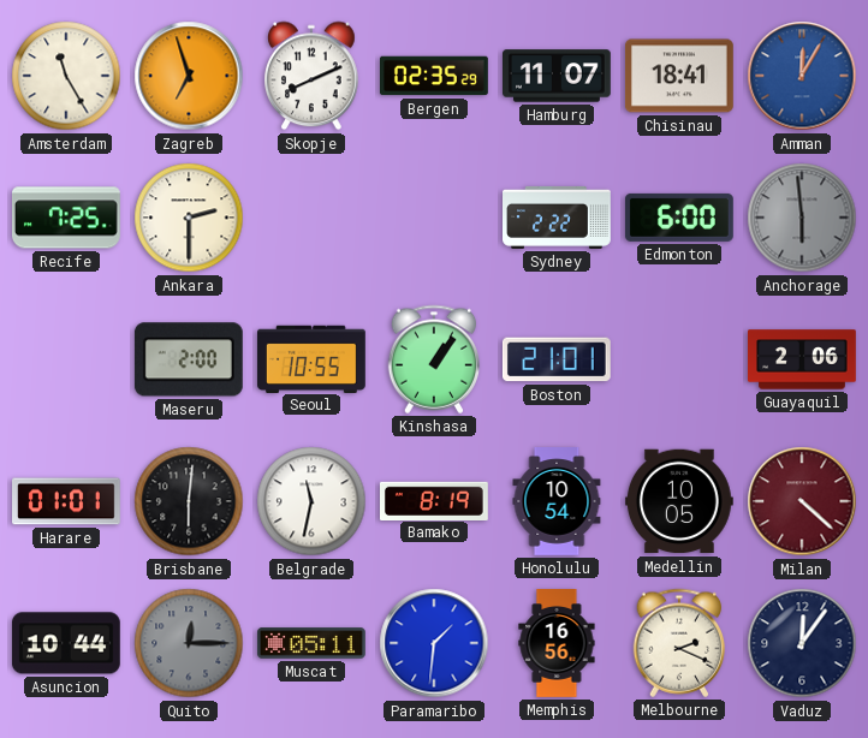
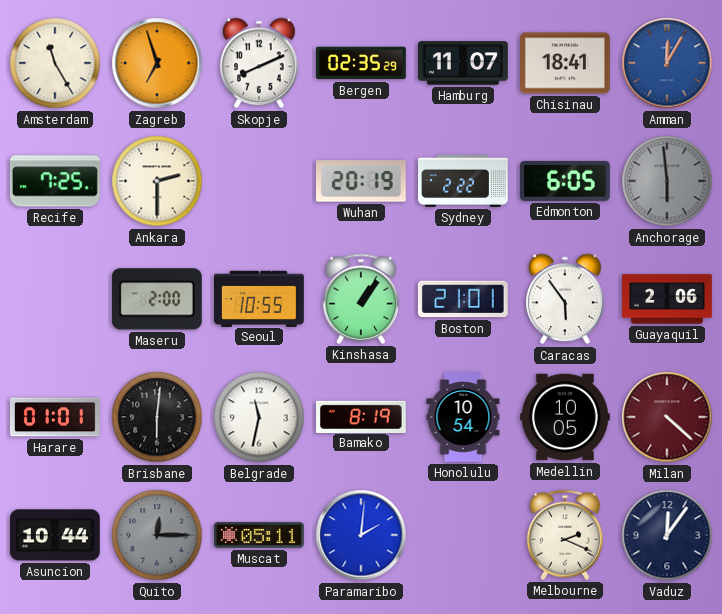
Wuhan: none -> 20:19 (361, 181)
Edmonton: 6:00 -> 6:05 (565, 181)
Caracas: none -> 5:54 (566, 299)
Paramaribo: 1:31 -> 2:01 (361, 535)
Memphis: 16:56 -> none (557, 644)
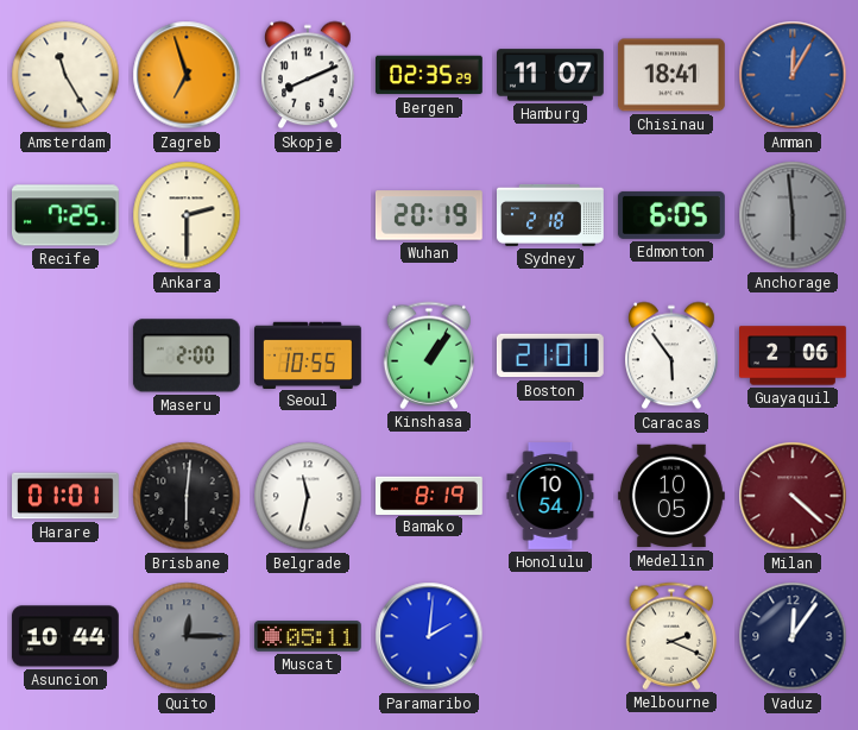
Sydney: 2:22 -> 2:18 (551, 215)
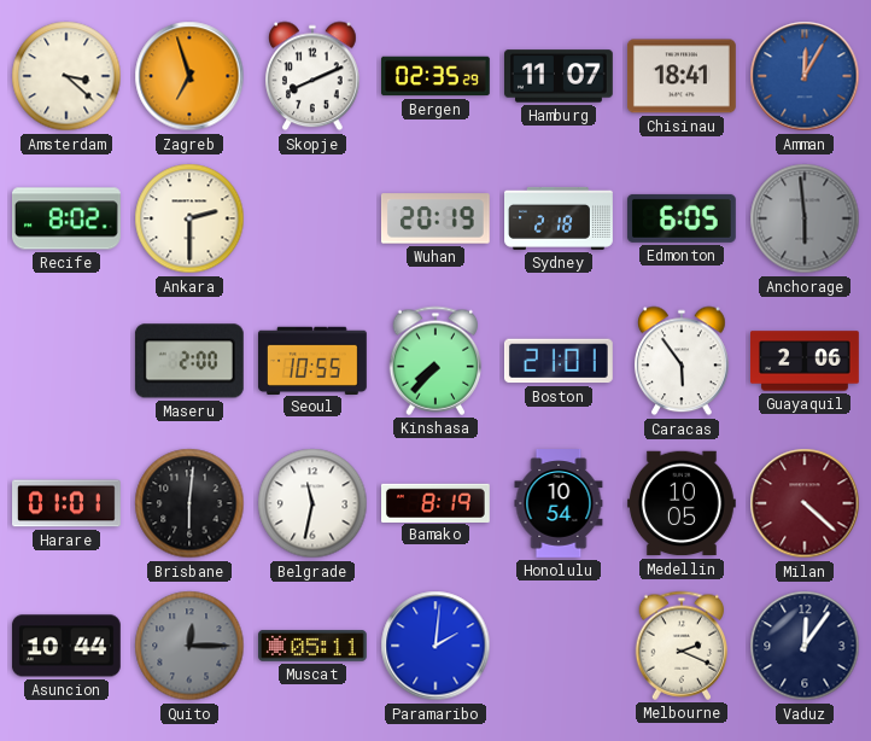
Amsterdam: 11:25 -> 3:22 (66, 76)
Recife: 7:25 -> 8:02 (66, 218)
Kinshasa: 1:06 -> 7:37 (435, 361)
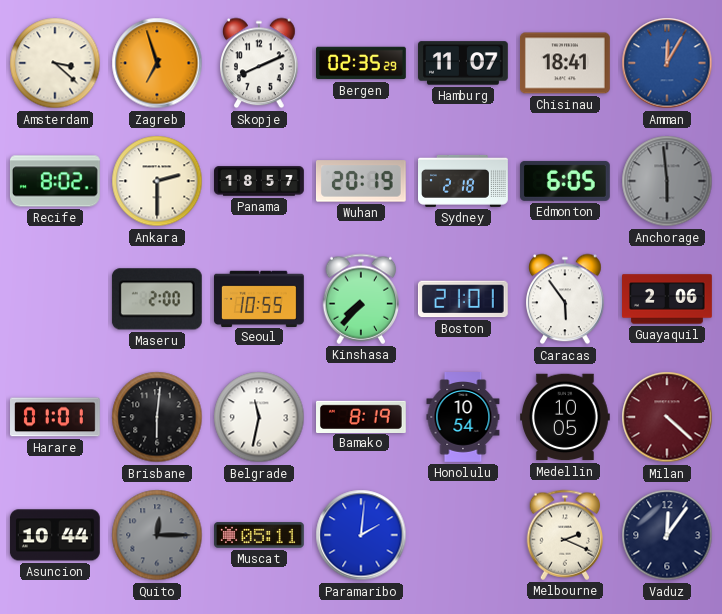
Panama: none -> 18:57 (260, 181)
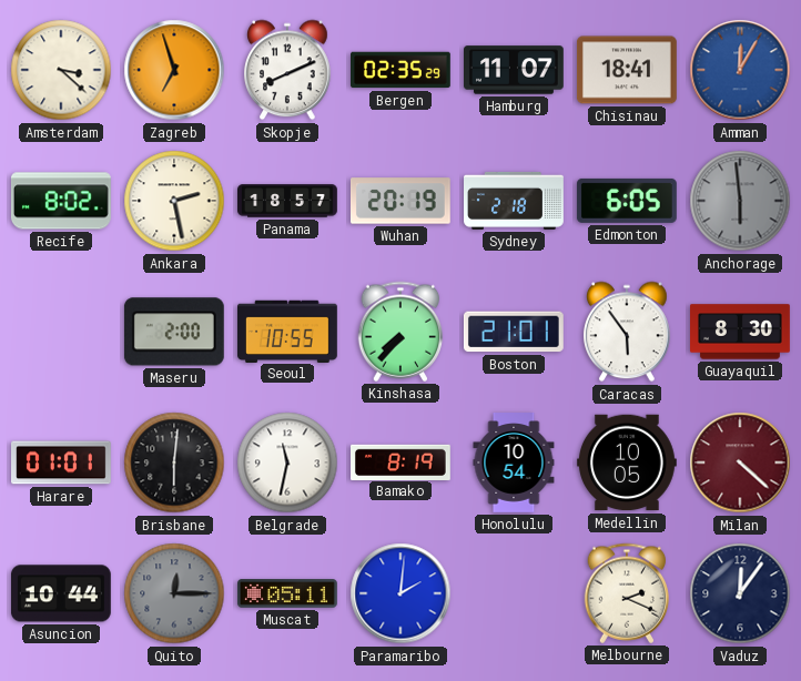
Ankara: 2:30 -> 2:28 (174, 201)
Guayaquil: 2:06 -> 8:30 (740, 332)
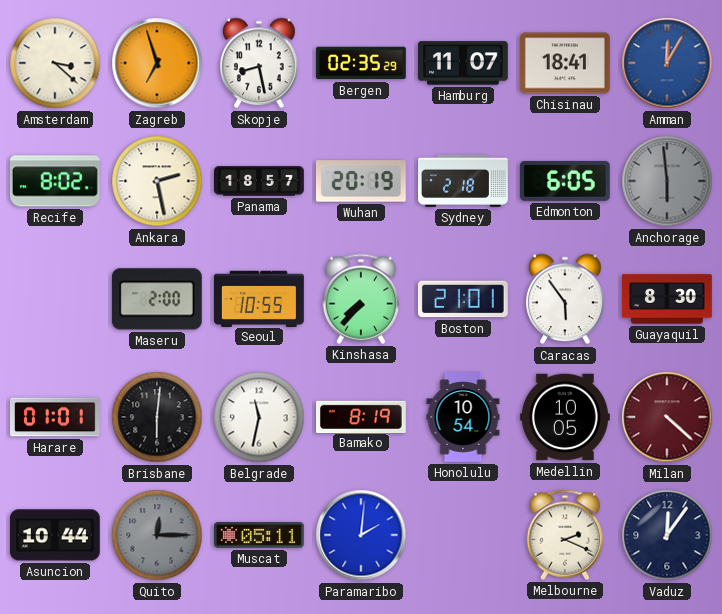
Skopje: 8:11 -> 8:28 (260, 63)
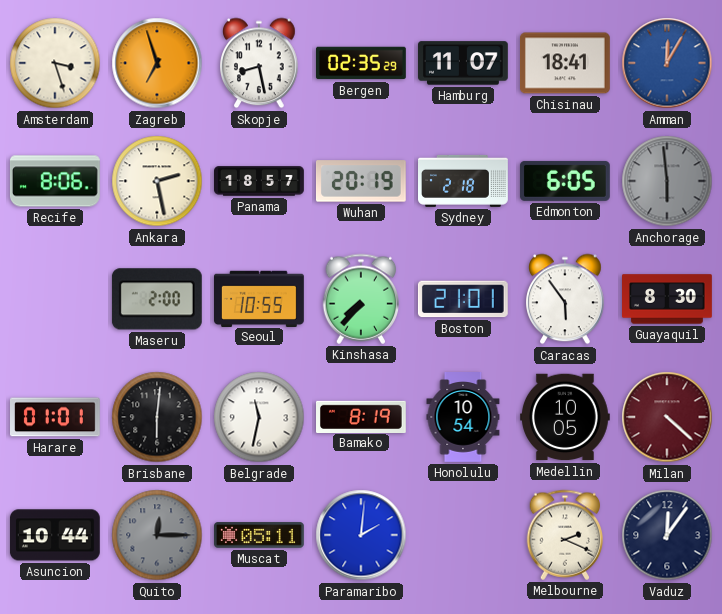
Amsterdam: 3:22 -> 3:27 (55, 63)
Recife: 8:02 -> 8:06 (55, 181)
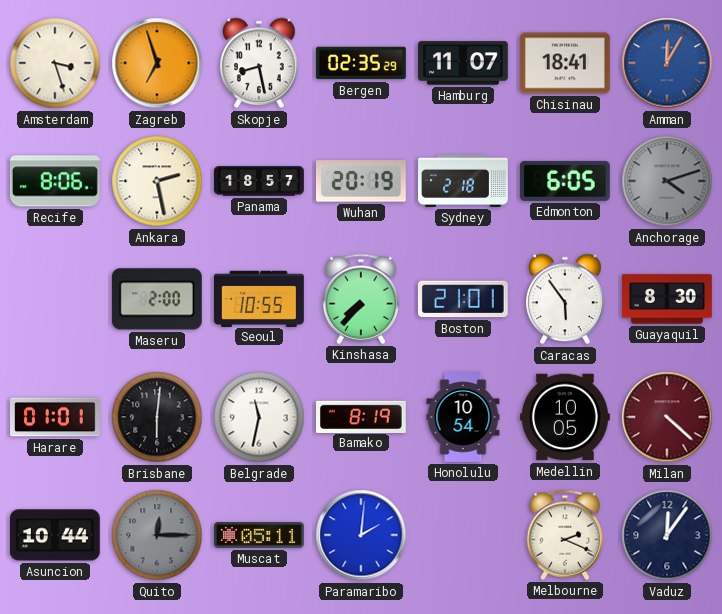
Anchorage: 5:59 -> 4:12 (667, 181)
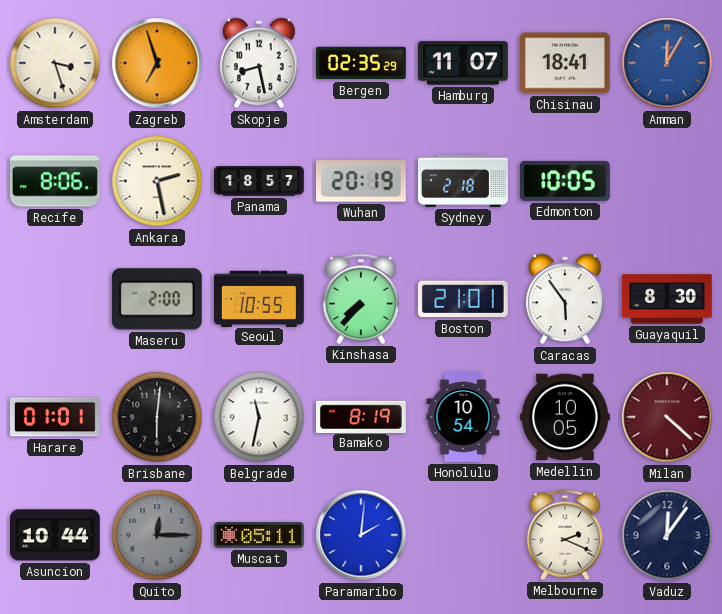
Edmonton: 6:05 -> 10:05 (565, 181)
Anchorage: 4:12 -> none (667, 181)
